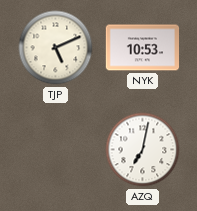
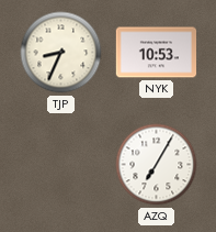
TJP: 5:11 -> 8:34 (61, 53)
AZQ: 7:02 -> 7:05 (157, 165)
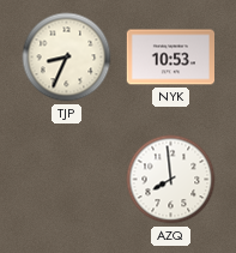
AZQ: 7:05 -> 7:59 (171, 180)
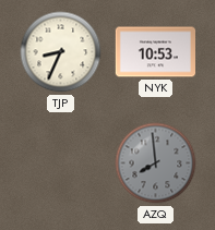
AZQ dial: white -> grey (156, 164)
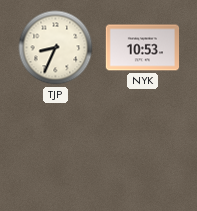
AZQ: 7:59 -> none (156, 164)
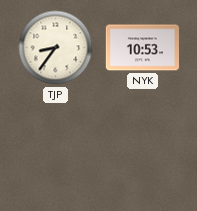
TJP: 8:34 -> 8:36 (56, 48)
